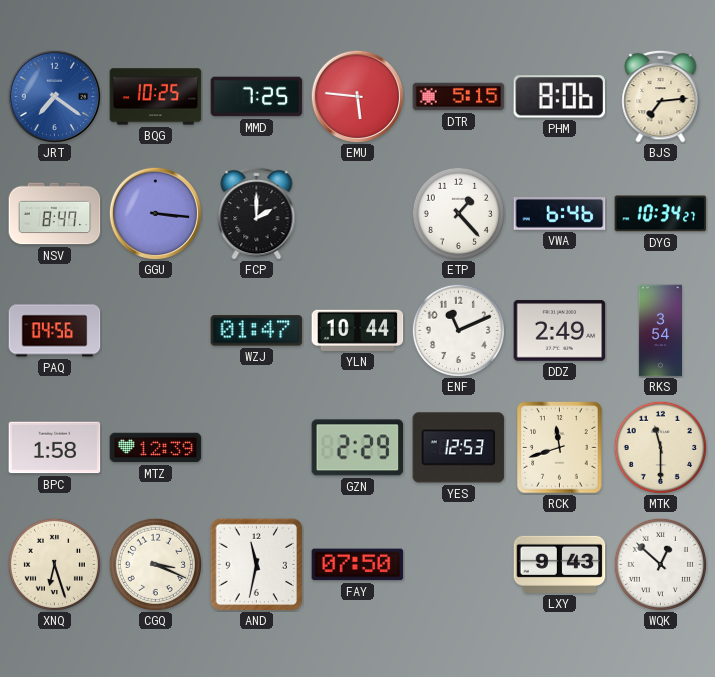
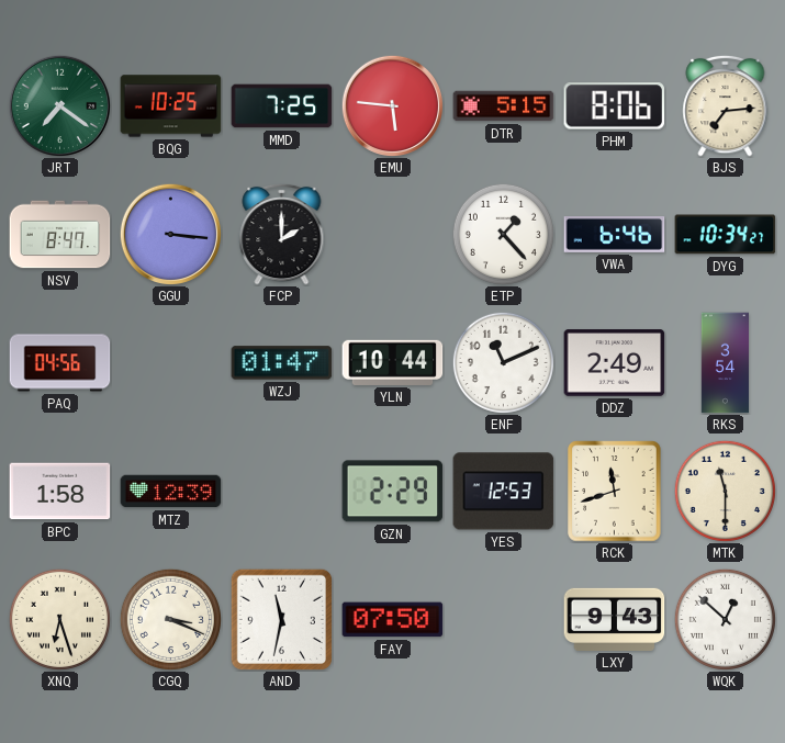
JRT dial: blue -> green (59, 105)
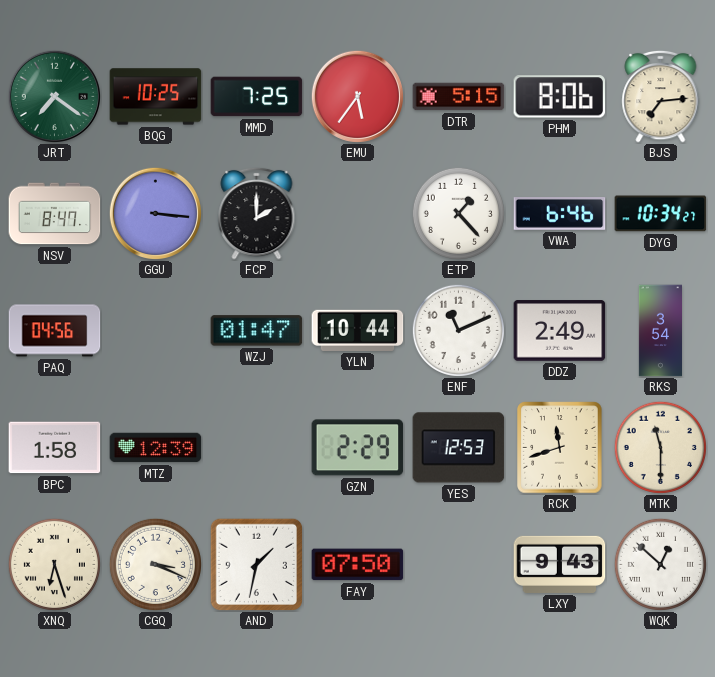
EMU: 5:46 -> 5:36 (357, 96)
AND: 11:32 -> 1:32 (256, 564)
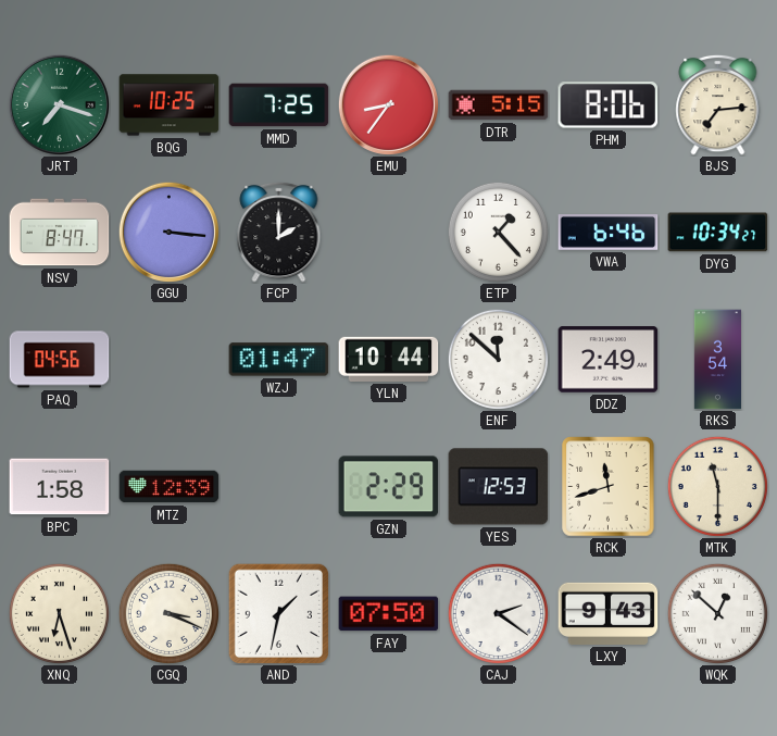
JRT: 7:21 -> 7:18 (59, 104)
EMU: 5:36 -> 8:36 (388, 104)
ENF: 11:11 -> 11:52 (498, 359)
CAJ: none -> 2:21 (498, 613)
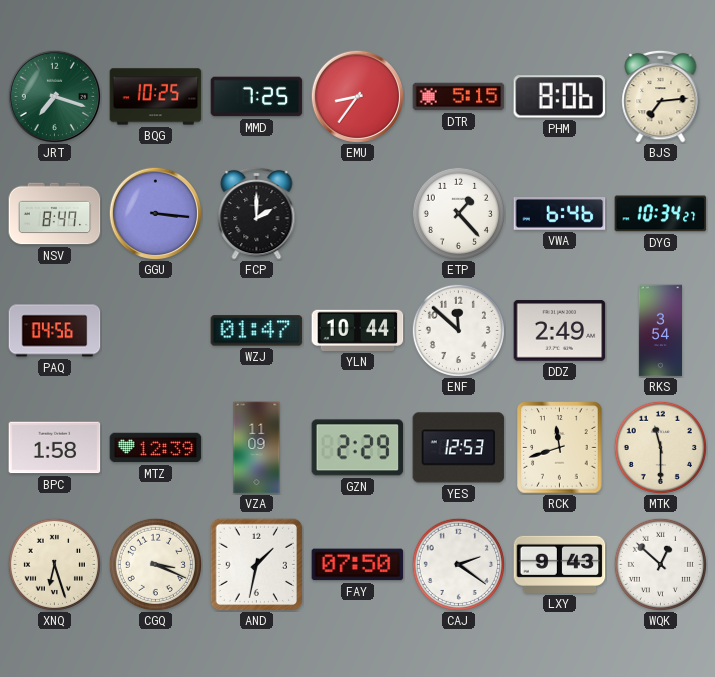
VZA: none -> 11:09 (257, 448)
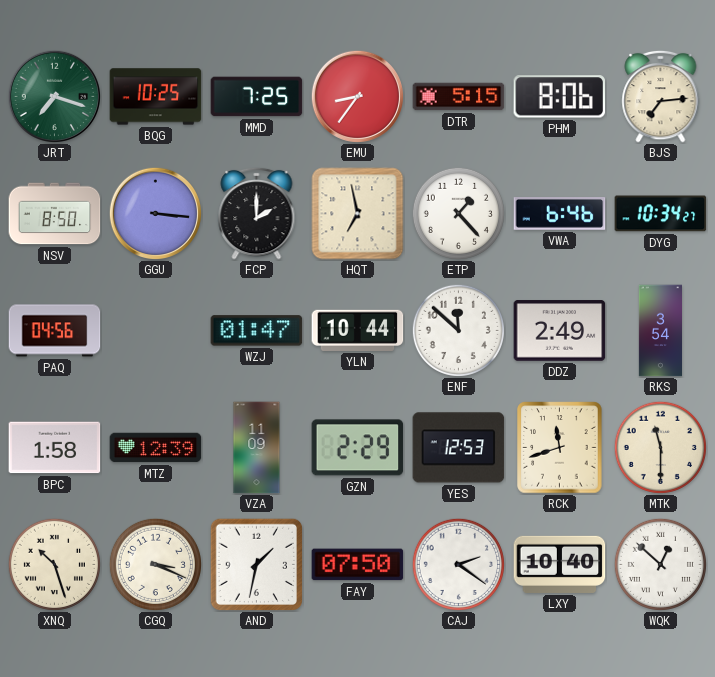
NSV: 8:47 -> 8:50 (55, 214)
HQT: none -> 6:58 (358, 214)
XNQ: 6:27 -> 10:27 (54, 564)
LXY: 9:43 -> 10:40 (560, 564)
